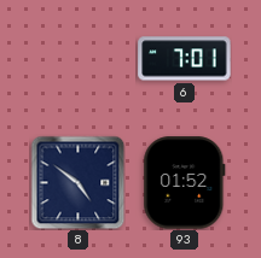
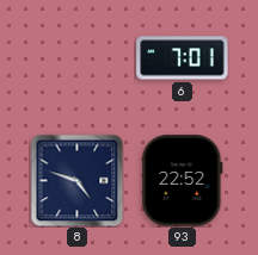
8: 4:51 -> 4:48 (76, 180)
93: 01:52 -> 22:52 (183, 181)
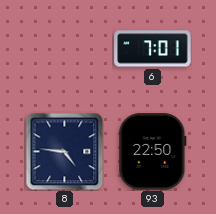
8: 4:48 -> 4:46 (64, 151)
93: 22:52 -> 22:50 (153, 152)
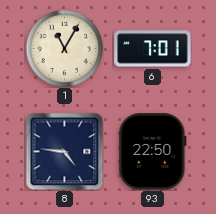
1: none -> 11:05 (64, 48)
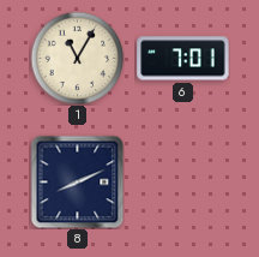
8: 4:46 -> 8:11 (77, 181)
93: 22:50 -> none (153, 152)
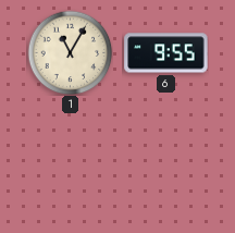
6: 7:01 -> 9:55 (166, 53)
8: 8:11 -> none (77, 181)
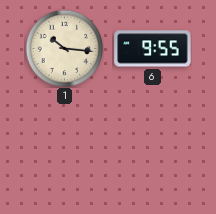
1: 11:05 -> 10:16 (64, 48)
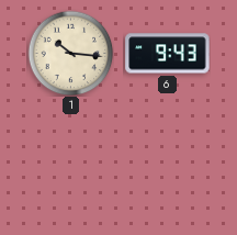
6: 9:55 -> 9:43 (168, 54)
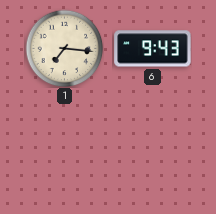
1: 10:16 -> 7:16 (64, 48)
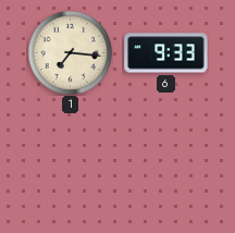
6: 9:43 -> 9:33 (166, 53)
